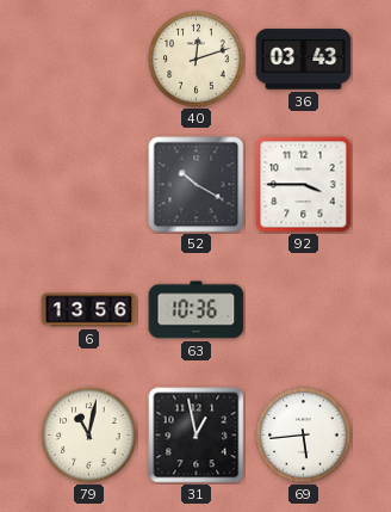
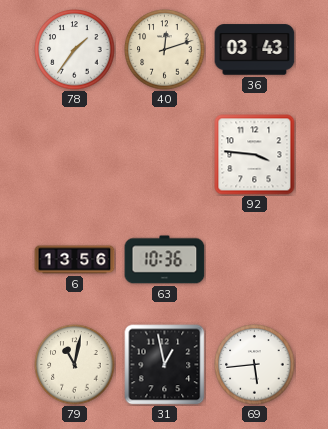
78: none -> 1:36 (75, 50)
52: 10:20 -> none (197, 185)
92: 3:45 -> 3:46 (255, 155)
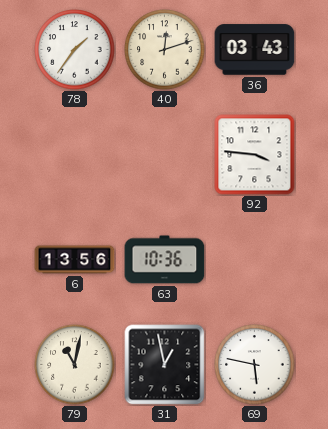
69: 5:44 -> 5:47 (255, 365)
